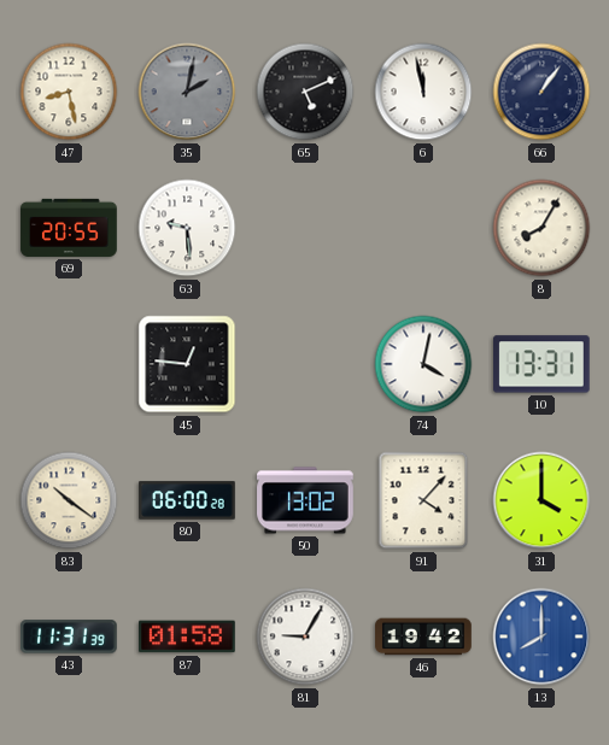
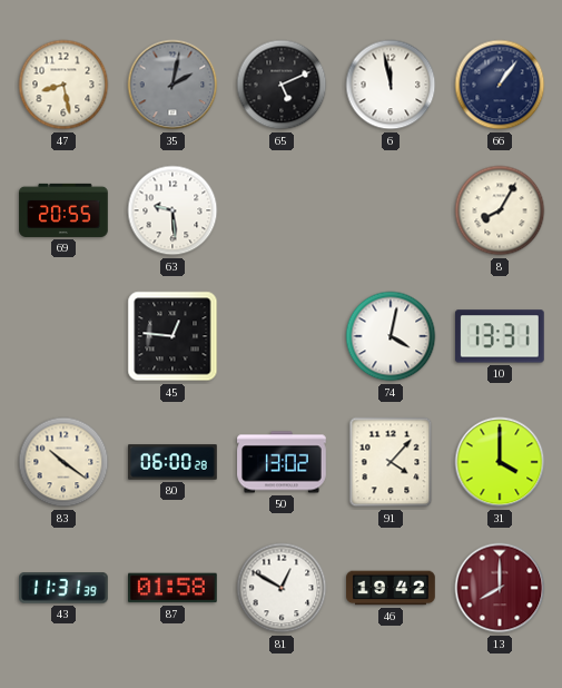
81: 9:05 -> 12:50 (282, 588)
13 dial: blue -> burgundy (500, 588)
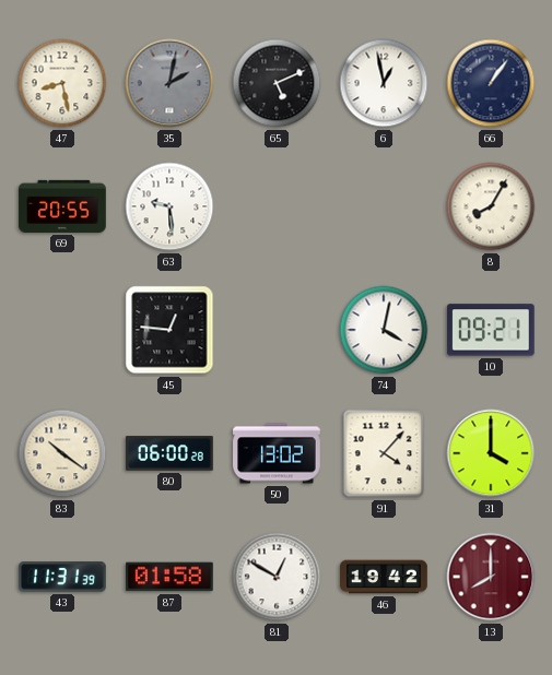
6: 11:58 -> 12:58 (384, 83)
10: 13:31 -> 09:21 (491, 330)
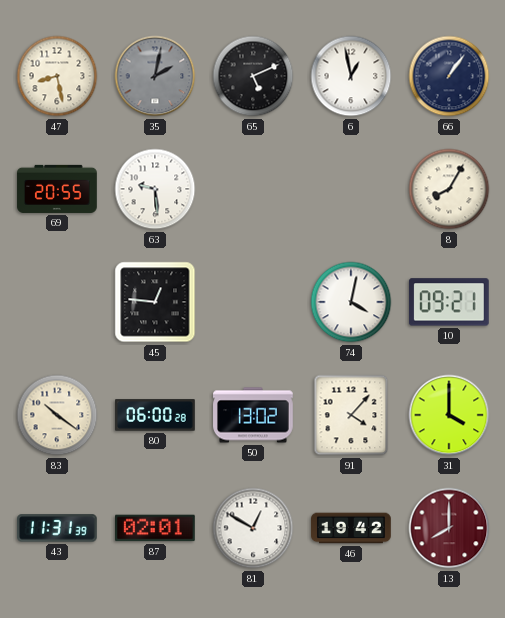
87: 01:58 -> 02:01 (156, 528)
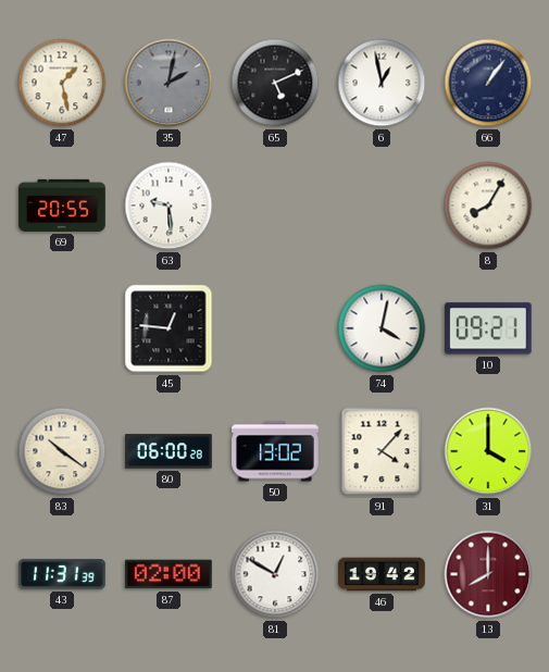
47: 8:28 -> 1:28 (62, 83)
87: 02:01 -> 02:00 (170, 574)
